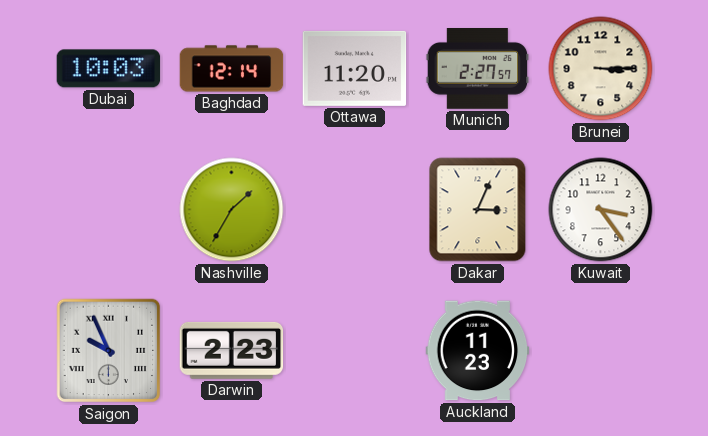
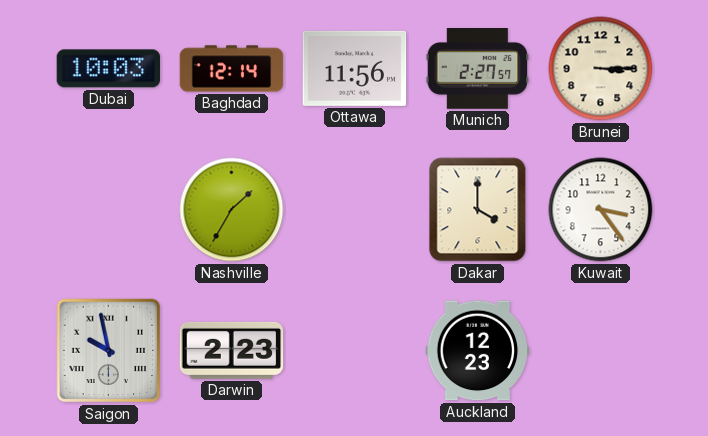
Ottawa: 11:20 -> 11:56 (355, 68)
Dakar: 3:04 -> 4:00 (478, 210)
Saigon: 9:56 -> 9:58 (109, 351)
Auckland: 11:23 -> 12:23 (478, 351)
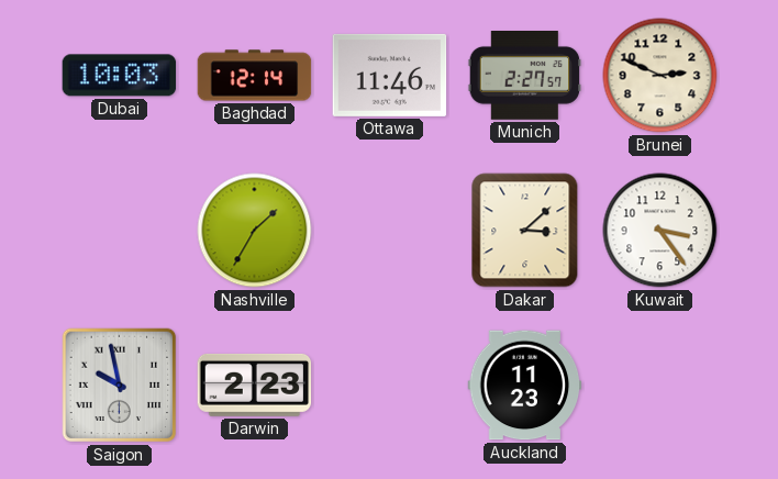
Ottawa: 11:56 -> 11:46 (390, 75)
Brunei: 3:15 -> 2:49 (660, 76)
Dakar: 4:00 -> 3:08 (525, 231)
Auckland: 12:23 -> 11:23 (525, 386)
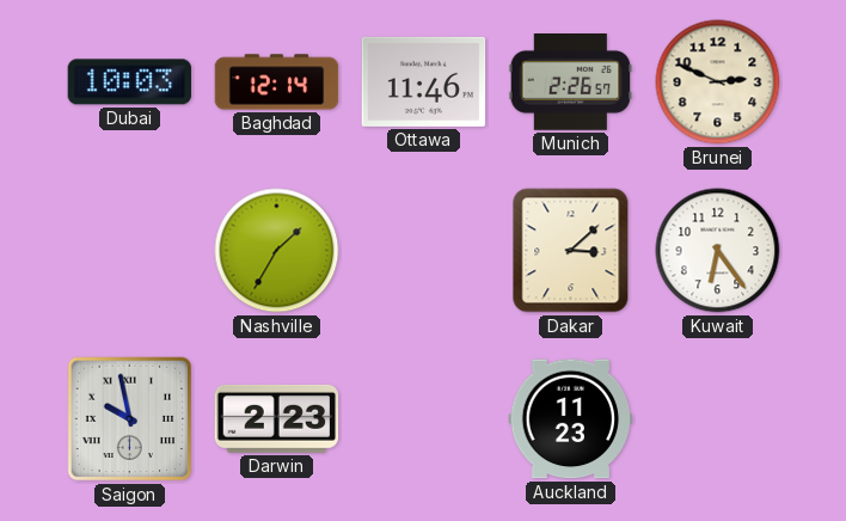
Munich: 2:27 -> 2:26 (571, 82)
Kuwait: 3:24 -> 6:24 (718, 251)
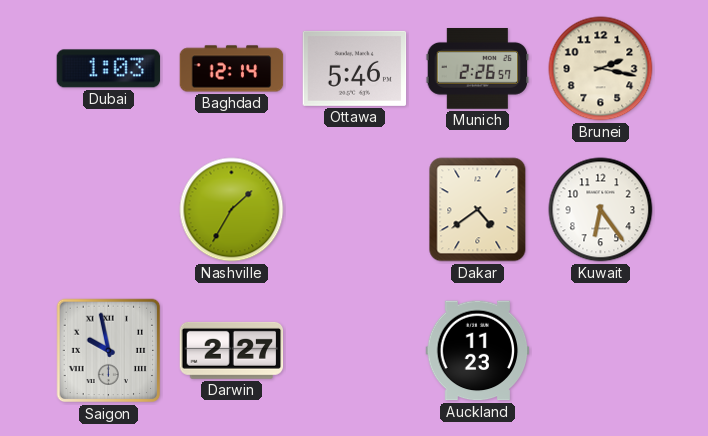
Dubai: 10:03 -> 1:03 (109, 69)
Ottawa: 11:46 -> 5:46 (355, 68)
Brunei: 2:49 -> 2:17 (601, 69)
Dakar: 3:08 -> 4:39 (478, 210)
Darwin: 2:23 -> 2:27 (232, 350)
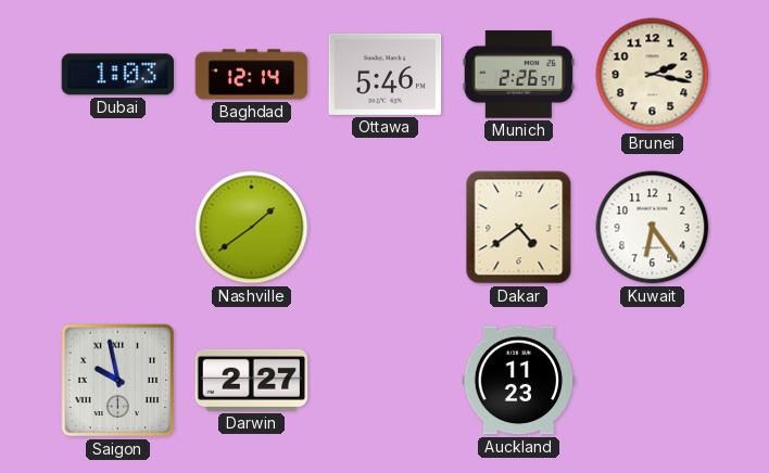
Nashville: 1:35 -> 1:39 (252, 228)
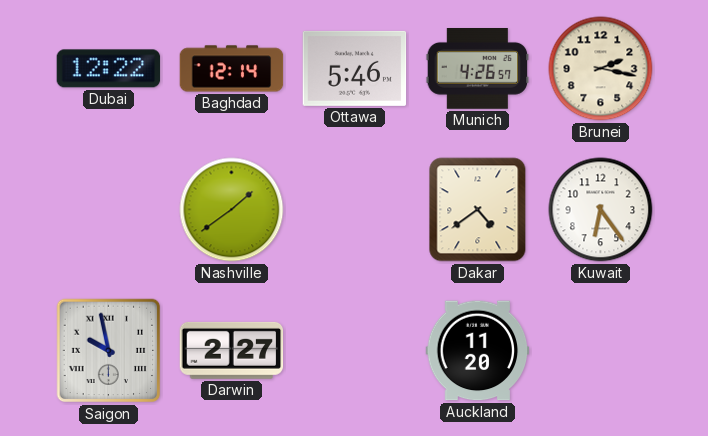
Dubai: 1:03 -> 12:22 (109, 69)
Munich: 2:26 -> 4:26 (478, 69)
Auckland: 11:23 -> 11:20 (478, 351)
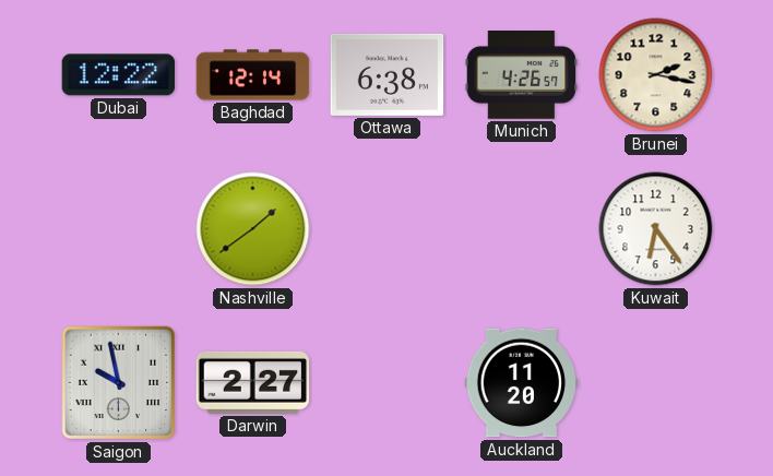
Ottawa: 5:46 -> 6:38 (388, 74)
Dakar: 4:39 -> none (478, 210)
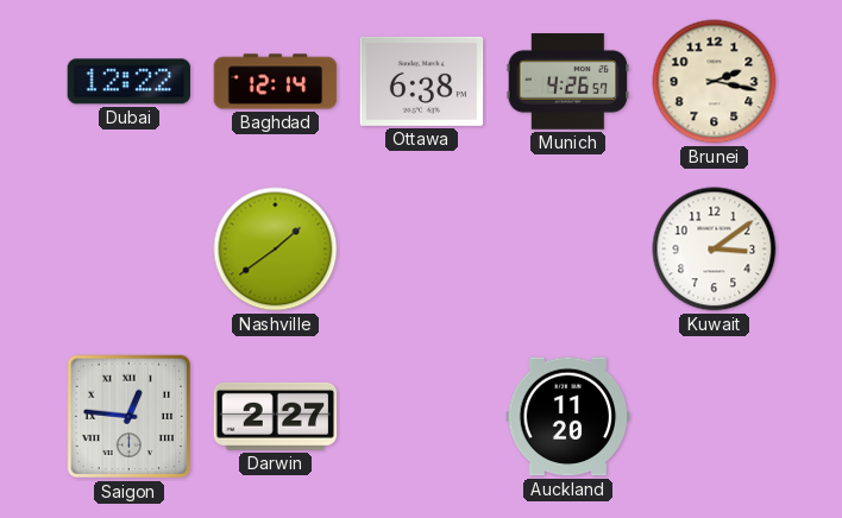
Kuwait: 6:24 -> 3:09 (715, 249)
Saigon: 9:58 -> 12:46 (130, 417)
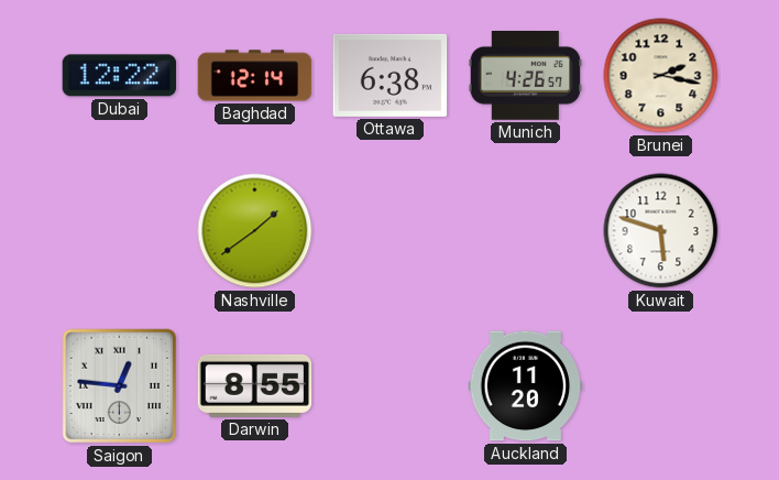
Kuwait: 3:09 -> 5:48 (661, 231)
Darwin: 2:27 -> 8:55 (255, 385)
